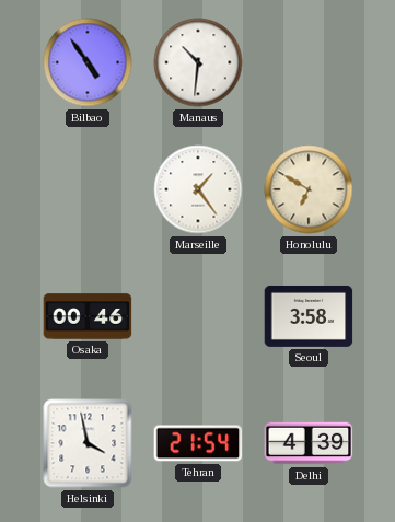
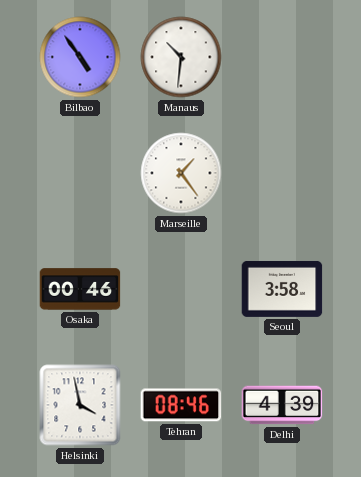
Honolulu: 6:50 -> none (309, 189)
Tehran: 21:54 -> 08:46 (181, 405)
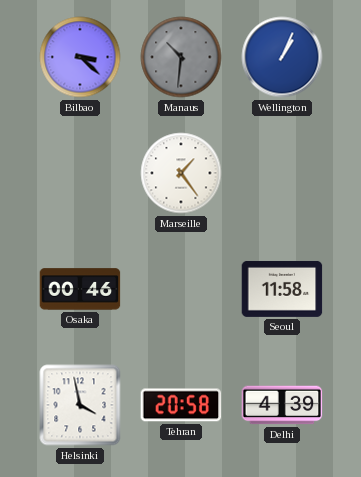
Bilbao: 4:54 -> 3:22 (80, 57)
Manaus dial: white -> grey (181, 57)
Wellington: none -> 1:04 (282, 57)
Seoul: 3:58 -> 11:58 (282, 289)
Tehran: 08:46 -> 20:58 (181, 405)
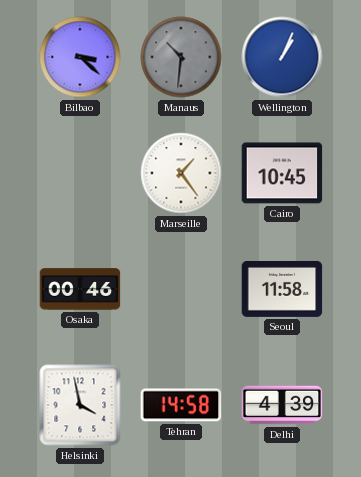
Cairo: none -> 10:45 (282, 173)
Tehran: 20:58 -> 14:58 (181, 405)
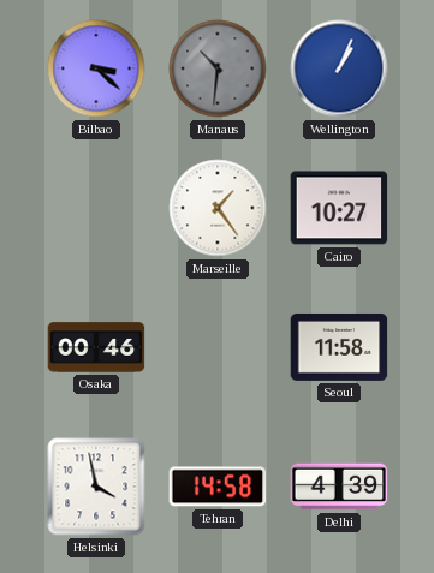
Cairo: 10:45 -> 10:27 (339, 208)
